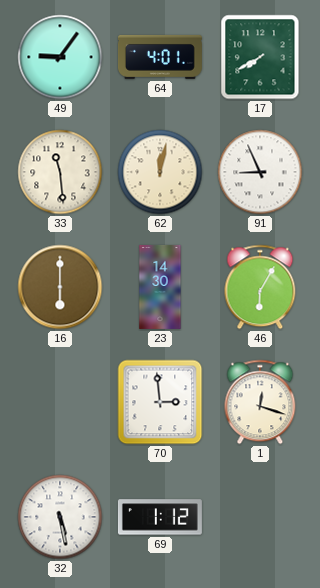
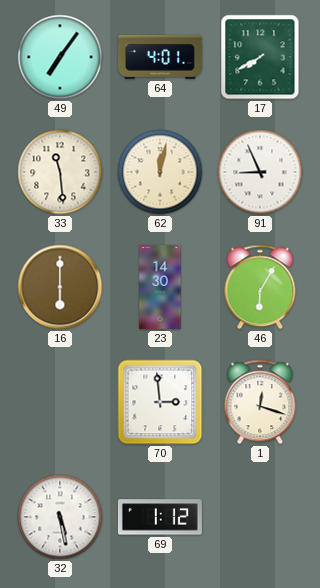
49: 9:06 -> 7:06 (60, 57)
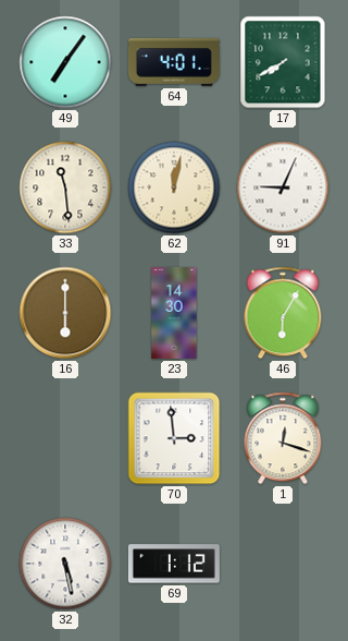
91: 8:56 -> 9:04 (283, 188)
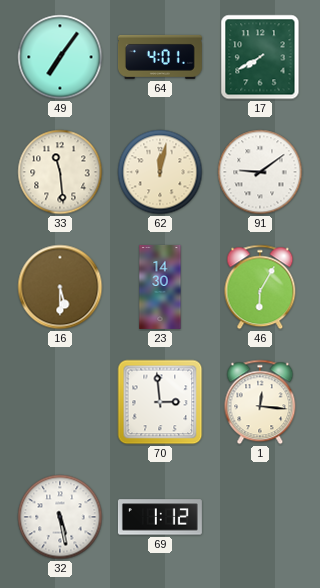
91: 9:04 -> 9:09 (260, 172)
16: 6:00 -> 5:30 (60, 287)
1: 12:18 -> 12:16 (260, 402)
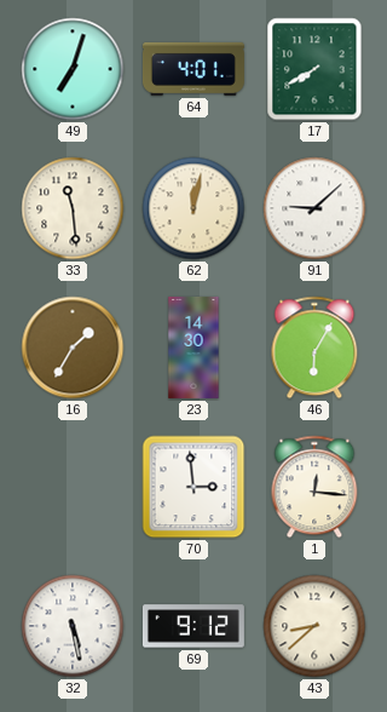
49: 7:06 -> 7:03 (73, 69)
91: 9:09 -> 9:08 (314, 208)
16: 5:30 -> 1:35 (73, 348)
69: 1:12 -> 9:12 (193, 626)
43: none -> 8:38 (314, 626)
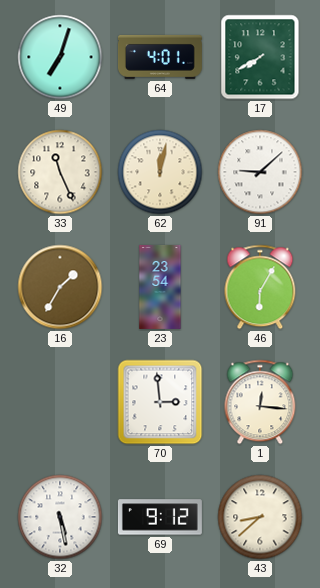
33: 11:29 -> 11:26 (60, 172)
23: 14:30 -> 23:54 (160, 287)
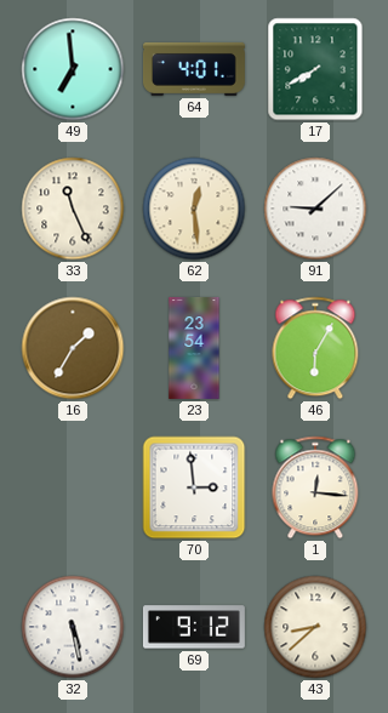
49: 7:03 -> 6:59 (73, 69)
62: 12:02 -> 12:29 (194, 209)
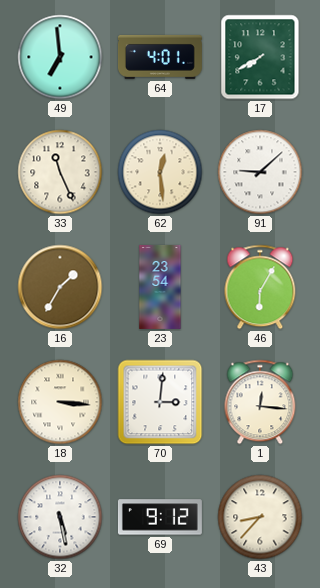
18: none -> 3:16 (60, 402)
70: 2:59 -> 3:01 (160, 402)
43: 8:38 -> 8:37 (260, 517)
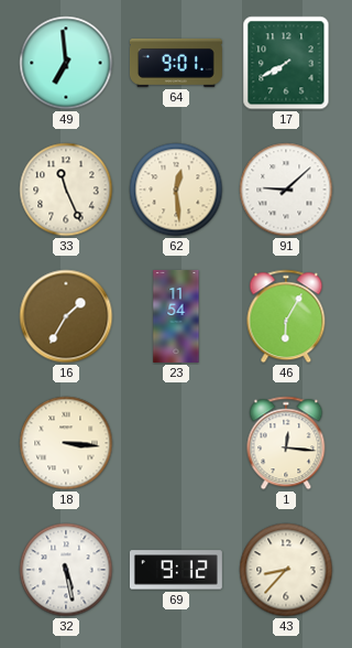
64: 4:01 -> 9:01 (176, 63)
23: 23:54 -> 11:54 (176, 316)
70: 3:01 -> none (160, 402)
